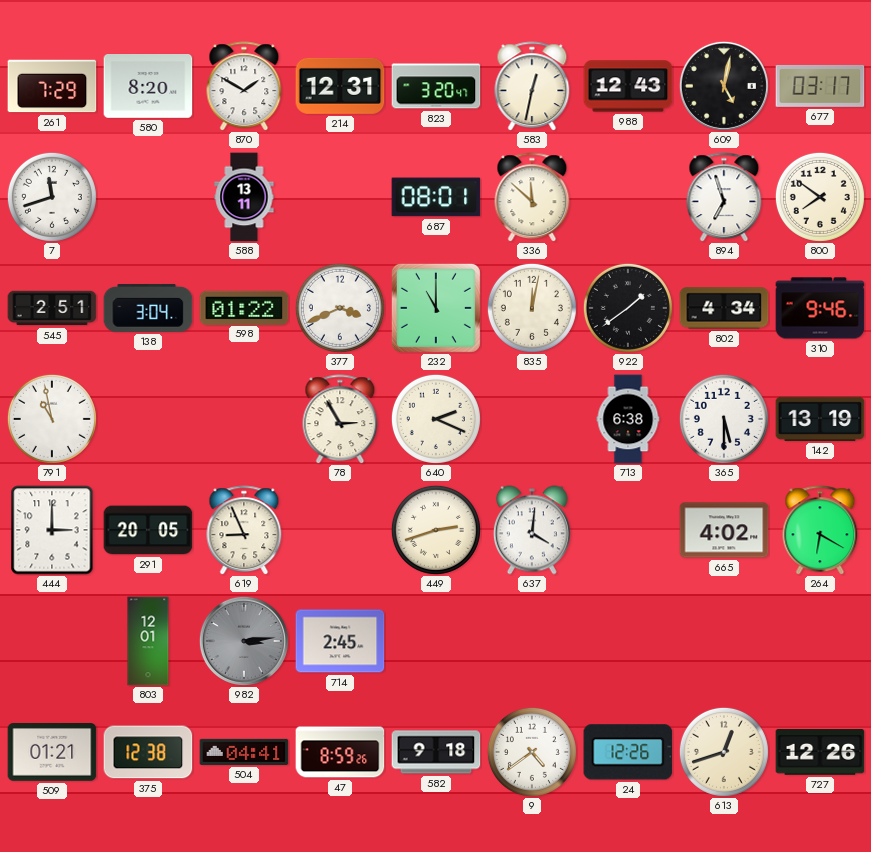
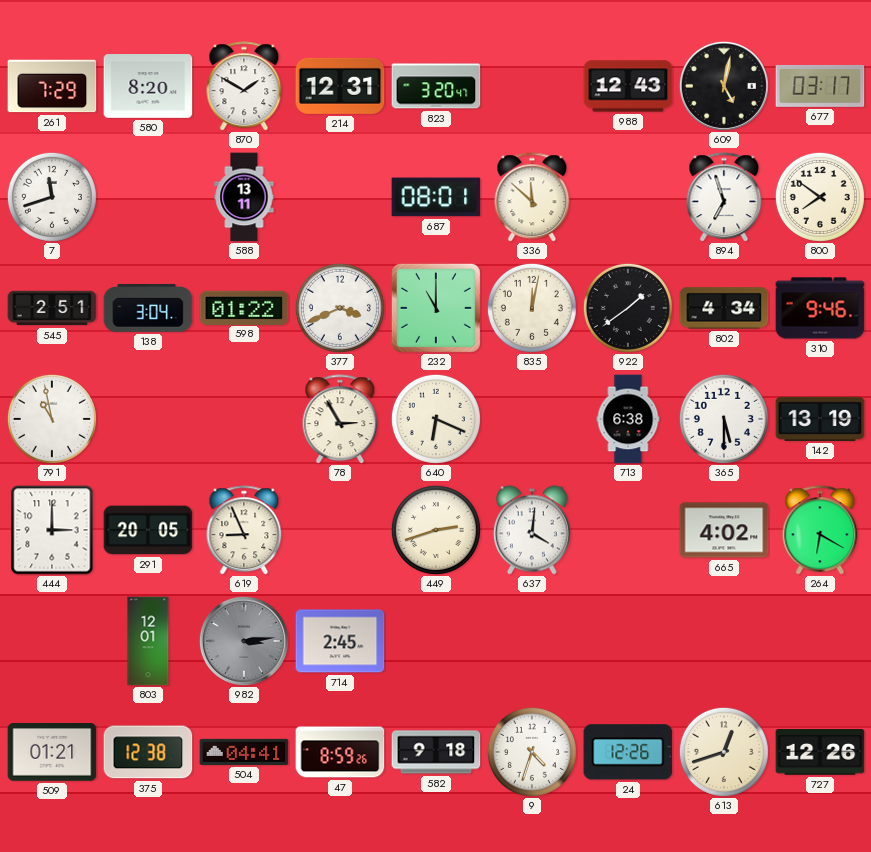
583: 12:32 -> none (532, 86)
640: 2:19 -> 6:19 (436, 419)
9: 4:39 -> 4:33 (532, 752)
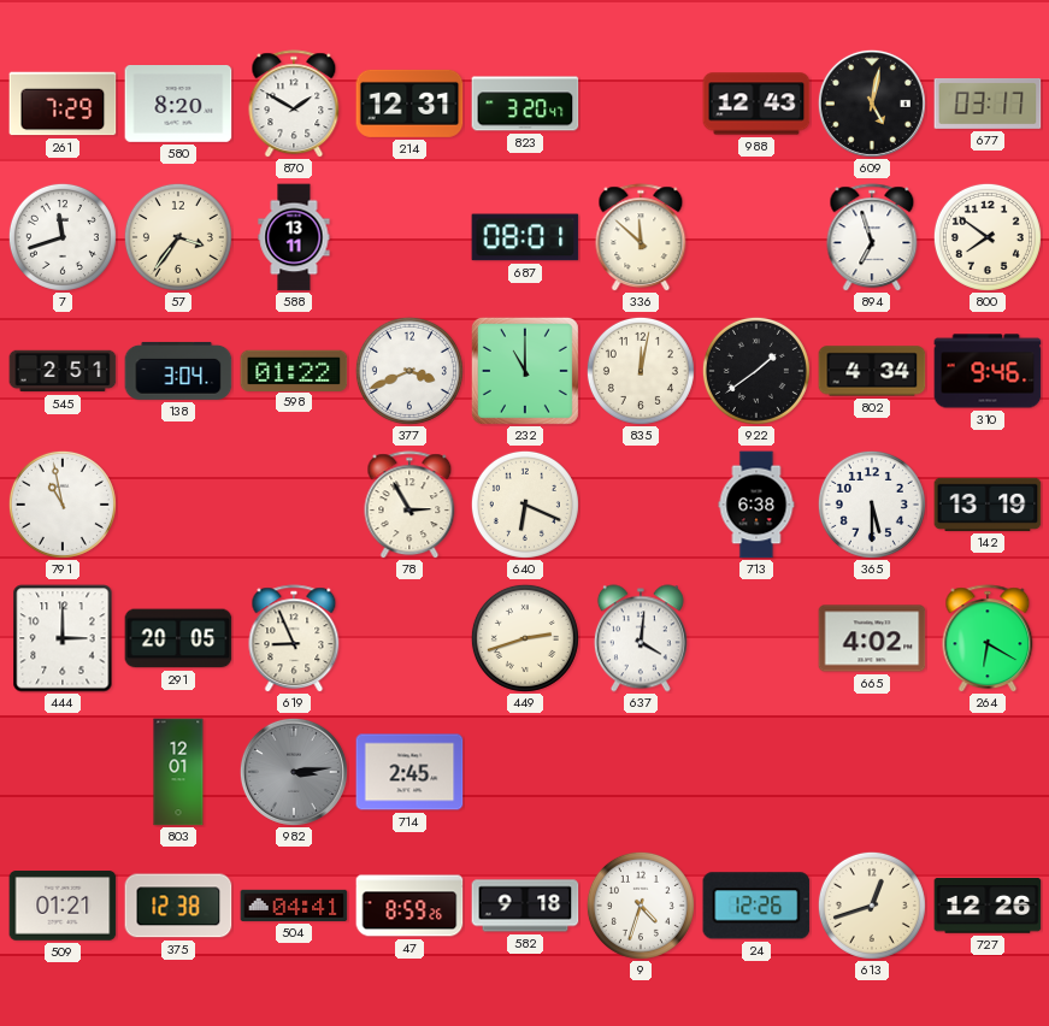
57: none -> 3:36 (178, 237)
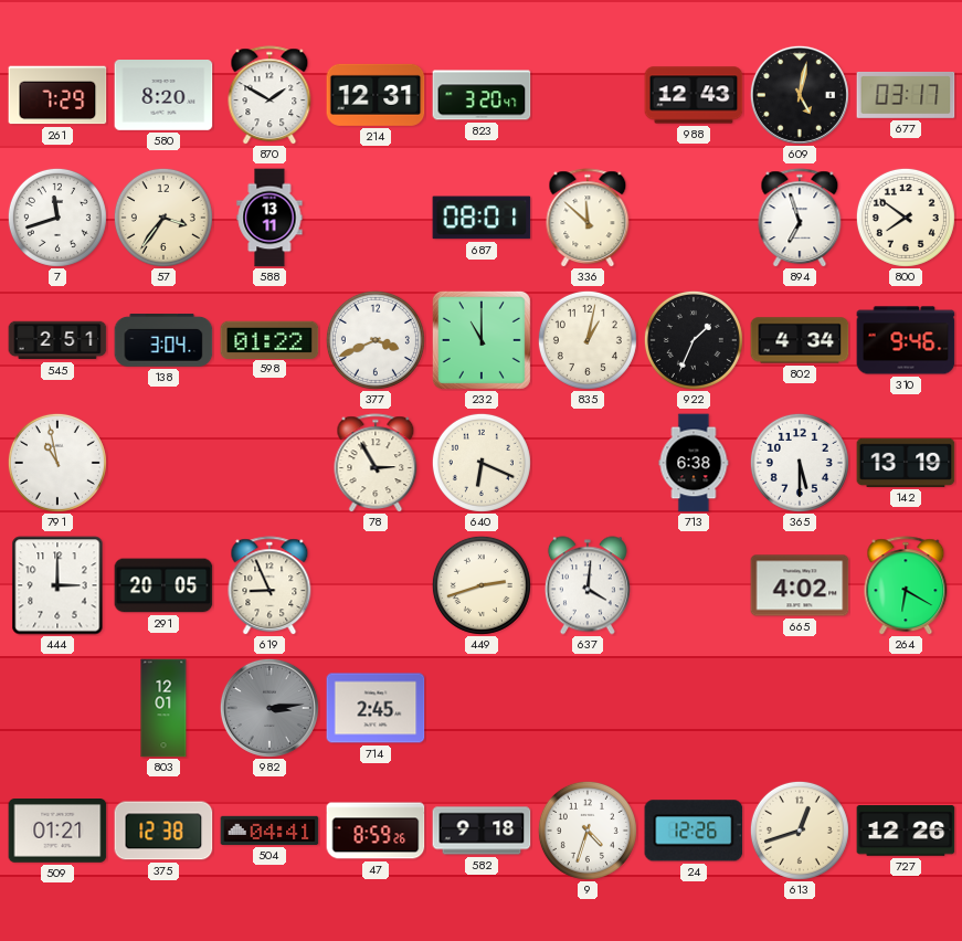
835: 12:02 -> 1:02 (588, 340)
922: 1:39 -> 1:34 (694, 340)
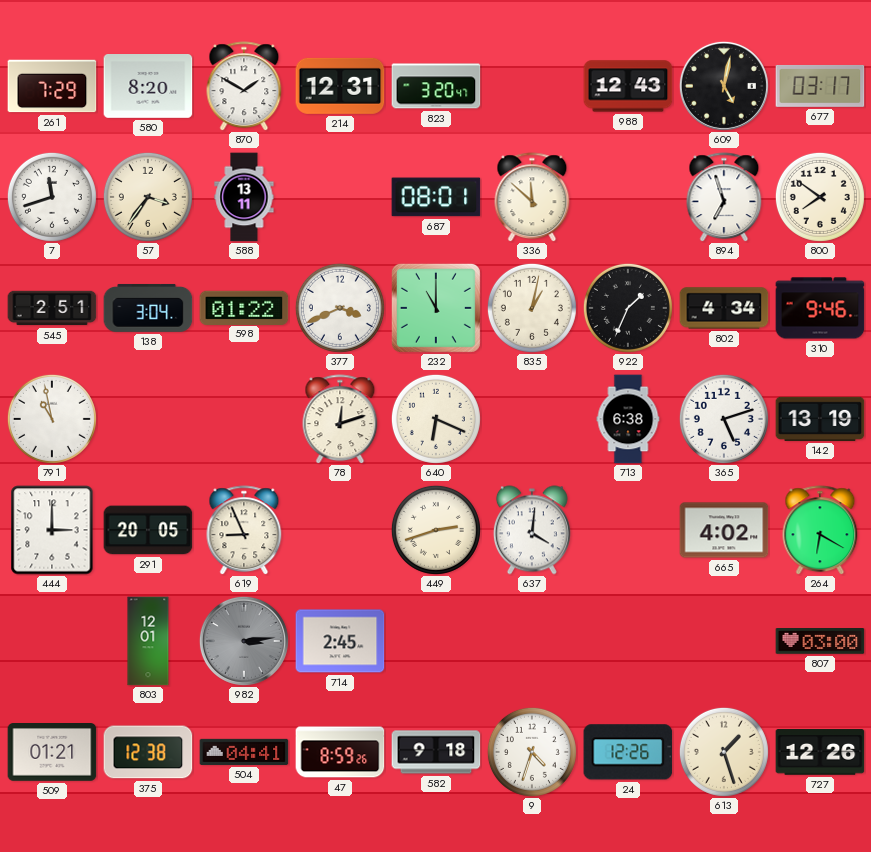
78: 2:55 -> 12:12 (340, 419)
365: 5:30 -> 5:12 (724, 419)
807: none -> 03:00 (820, 641)
613: 12:42 -> 1:27 (724, 752)
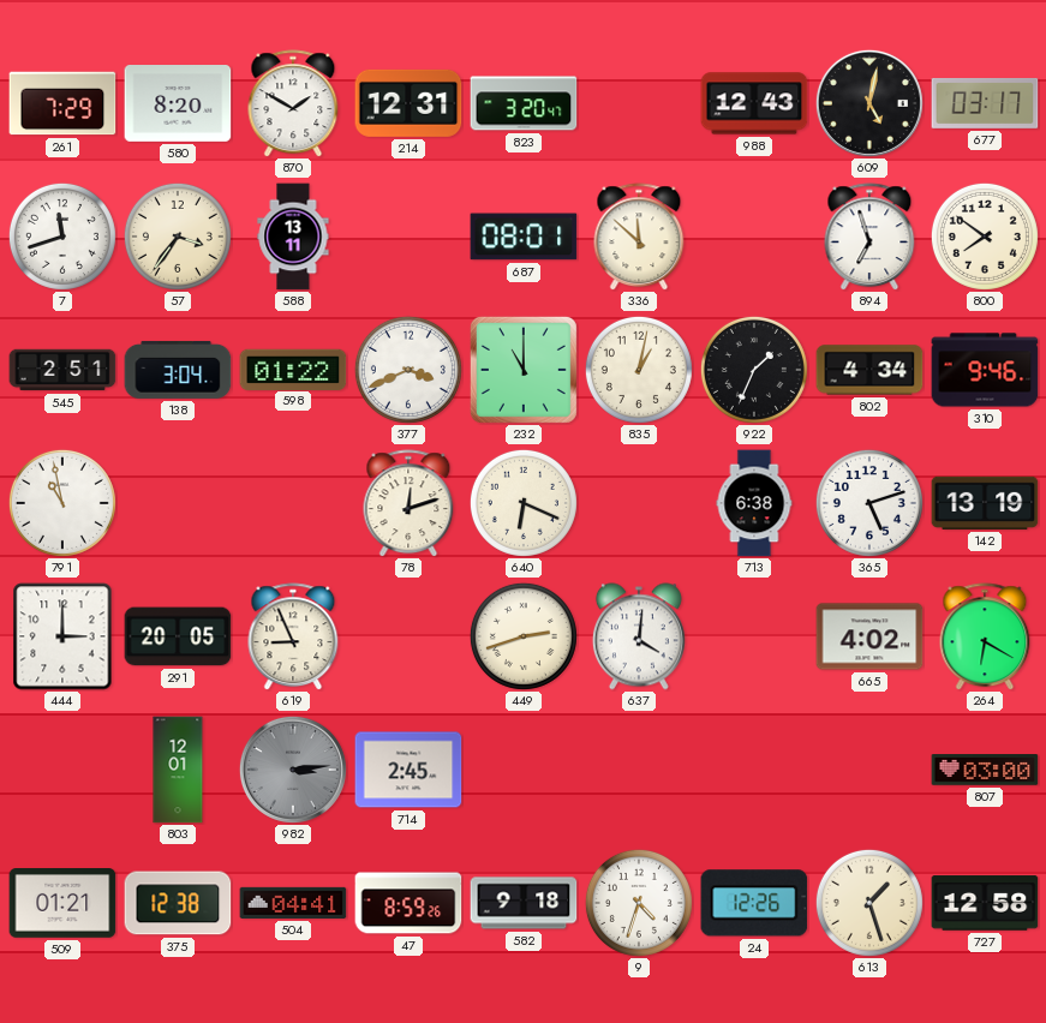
727: 12:26 -> 12:58 (985, 903)
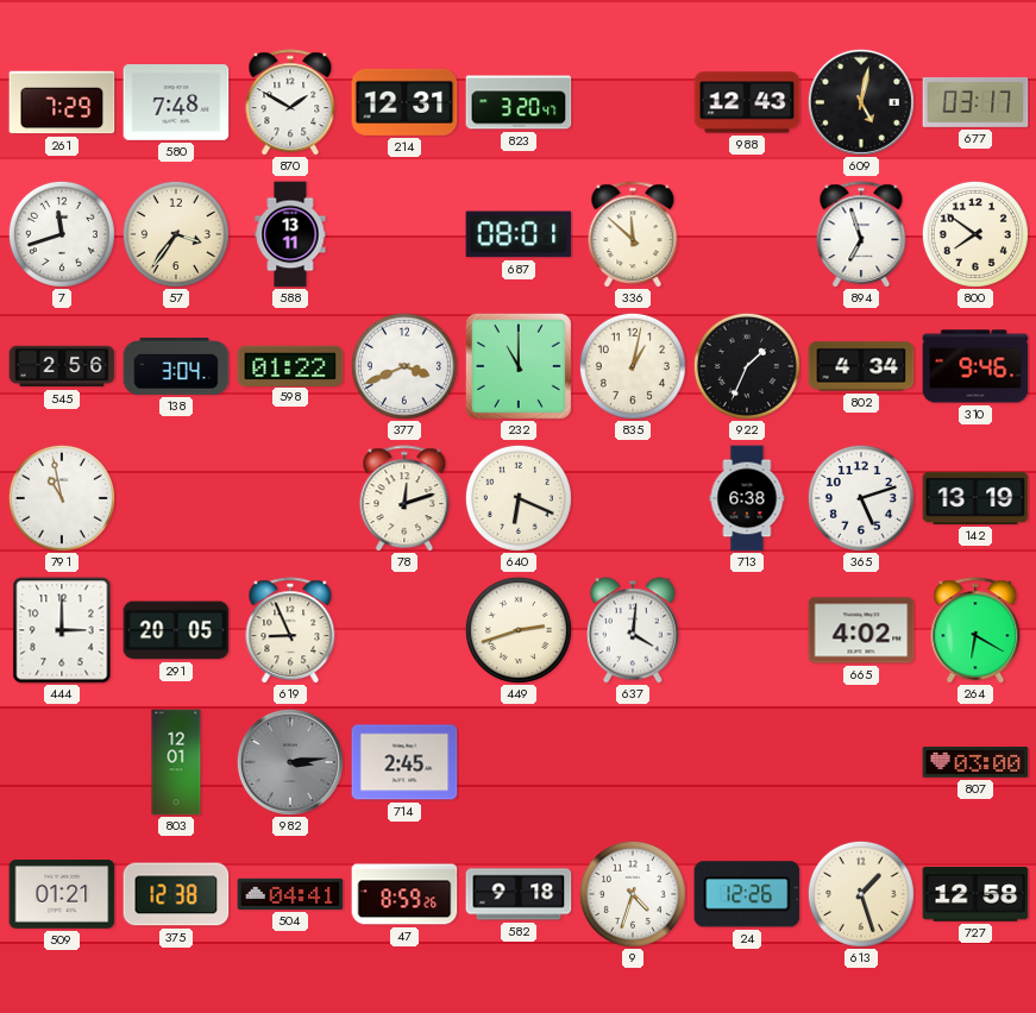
580: 8:20 -> 7:48 (176, 103)
545: 2:51 -> 2:56 (62, 366)
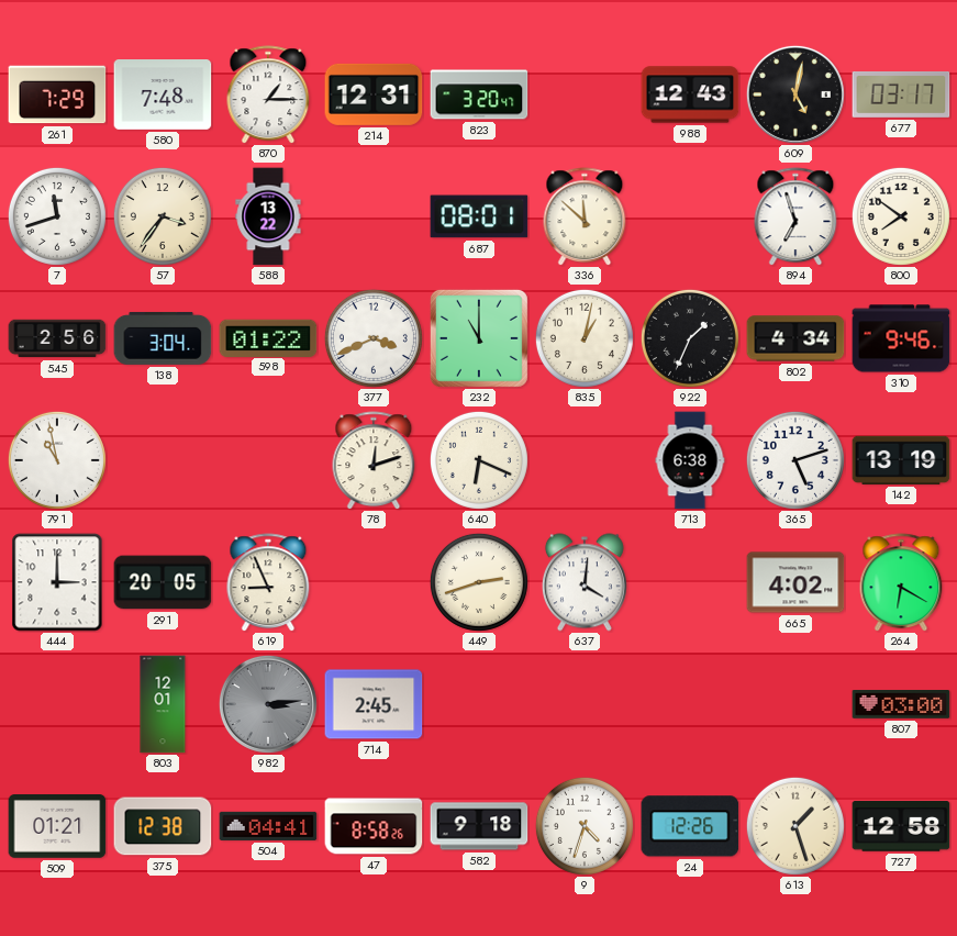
870: 1:50 -> 1:15 (268, 94)
588: 13:11 -> 13:22 (268, 216)
47: 8:59 -> 8:58 (374, 826)
